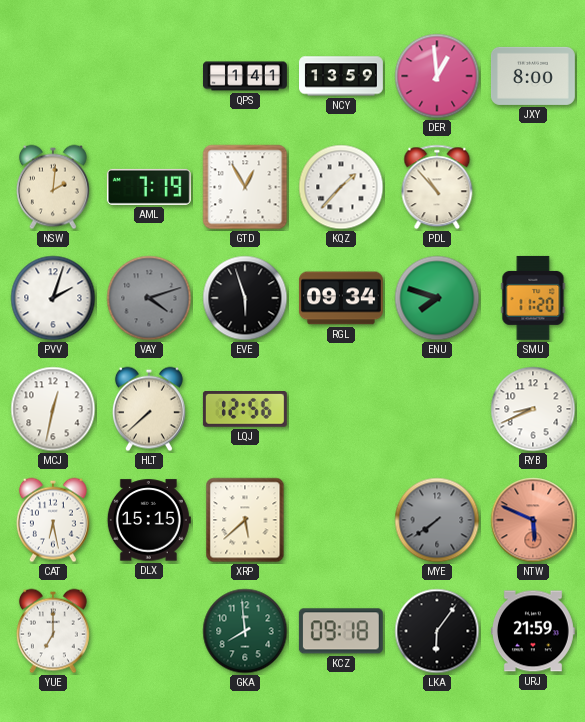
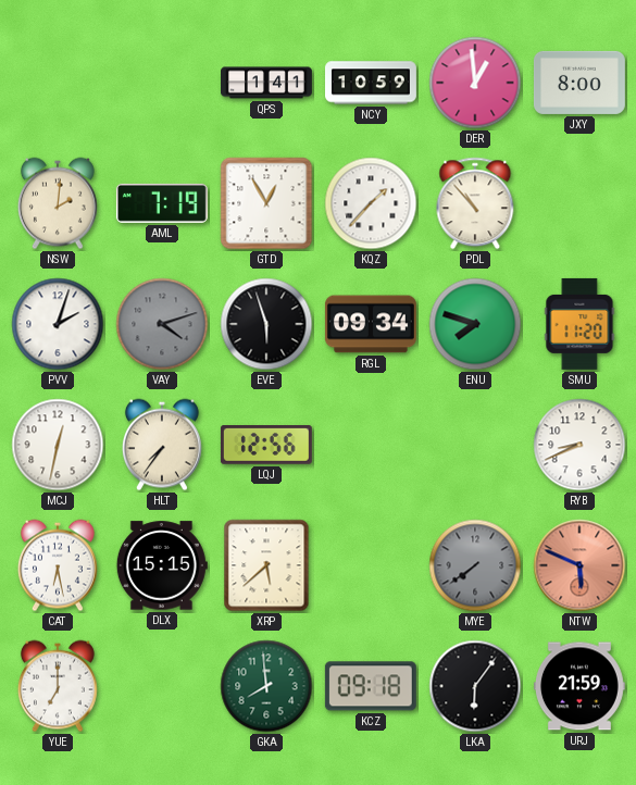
NCY: 13:59 -> 10:59 (372, 83)
HLT: 7:38 -> 7:36 (162, 445)
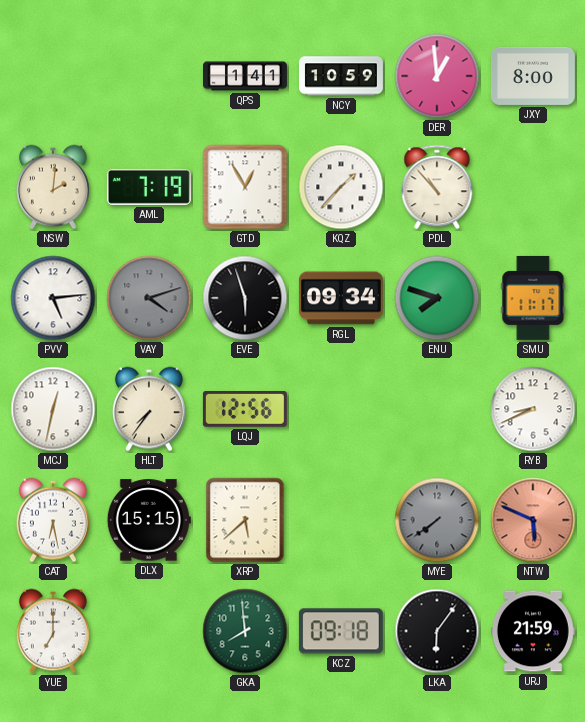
PVV: 2:03 -> 5:14 (53, 298)
SMU: 11:20 -> 11:17 (533, 298)
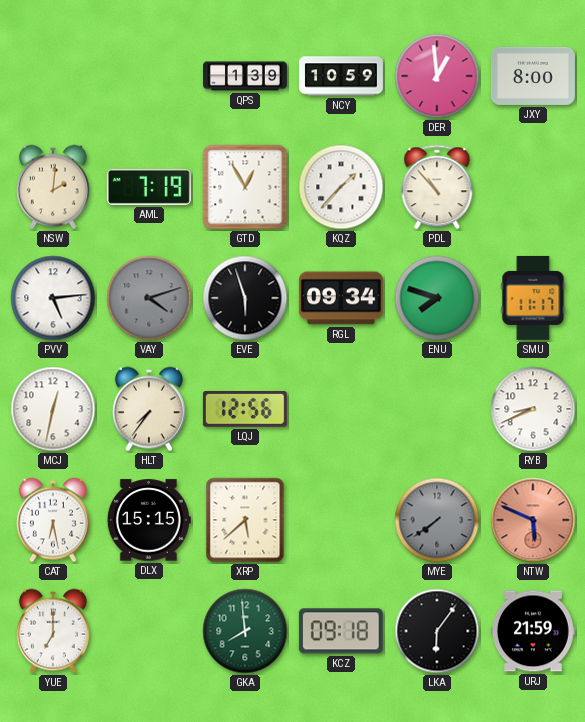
QPS: 1:41 -> 1:39 (246, 76)
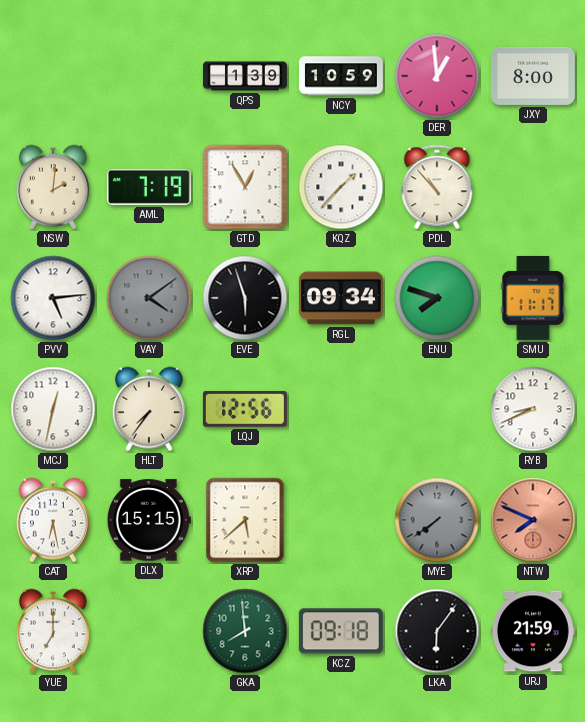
VAY: 4:12 -> 4:09 (149, 298)
NTW: 5:49 -> 7:49 (533, 520)
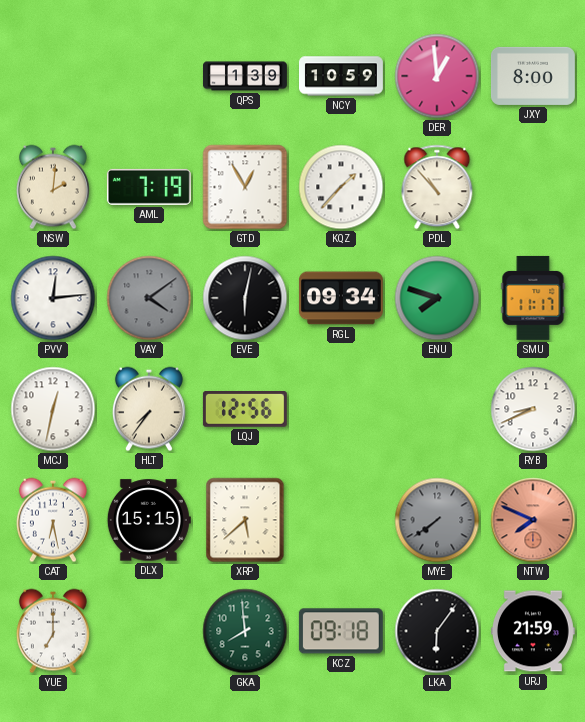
PVV: 5:14 -> 12:14 (53, 298)
EVE: 5:57 -> 6:02 (245, 298)
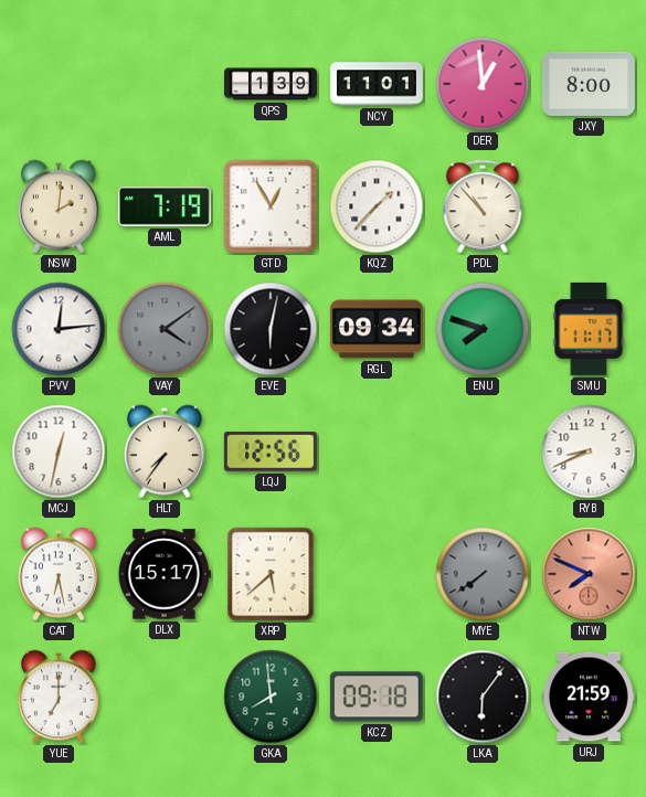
NCY: 10:59 -> 11:01 (378, 84)
DLX: 15:15 -> 15:17 (165, 574)
